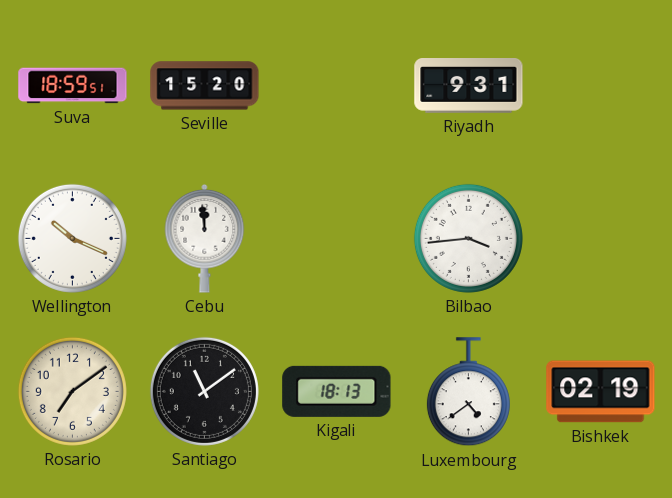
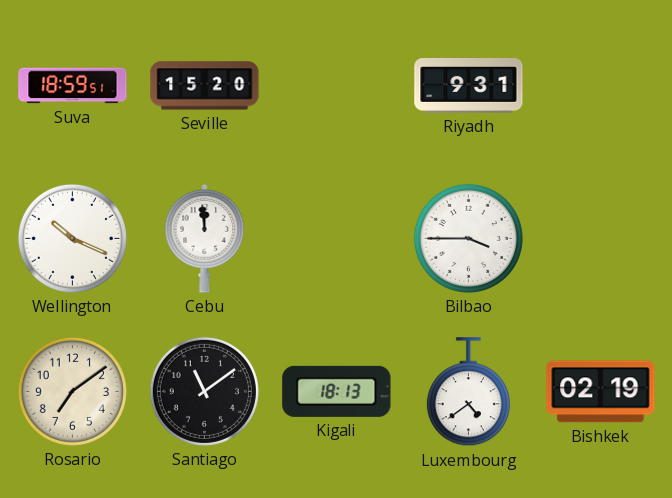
Bilbao: 3:44 -> 3:45 (468, 238)
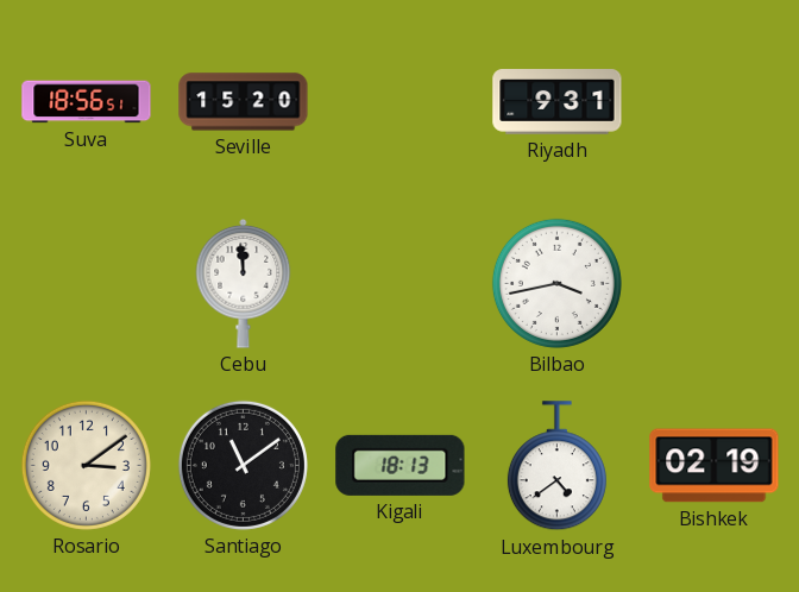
Suva: 18:59 -> 18:56 (87, 102)
Wellington: 10:19 -> none (72, 238)
Bilbao: 3:45 -> 3:43 (556, 283)
Rosario: 7:09 -> 3:09 (86, 465)
